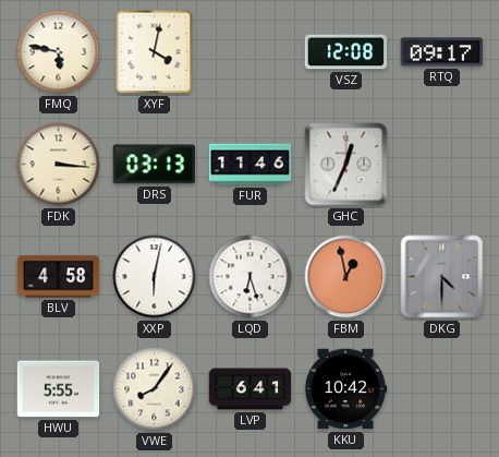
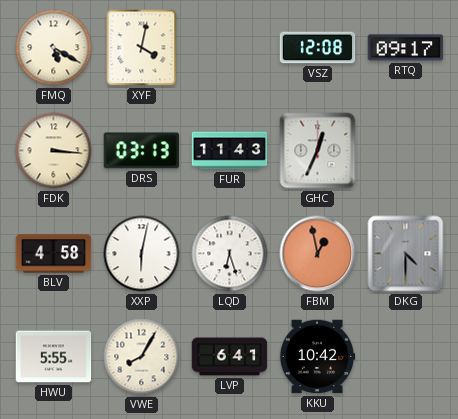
FMQ: 5:47 -> 5:20 (54, 48)
FUR: 11:46 -> 11:43 (230, 151)
VWE: 8:06 -> 8:05 (142, 357)
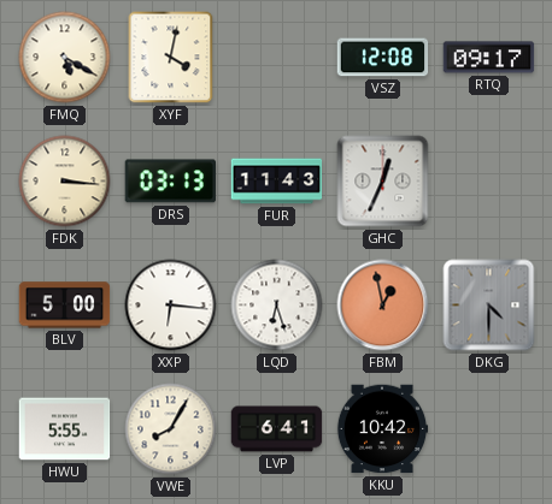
BLV: 4:58 -> 5:00 (65, 306)
XXP: 6:02 -> 6:16 (171, 306)
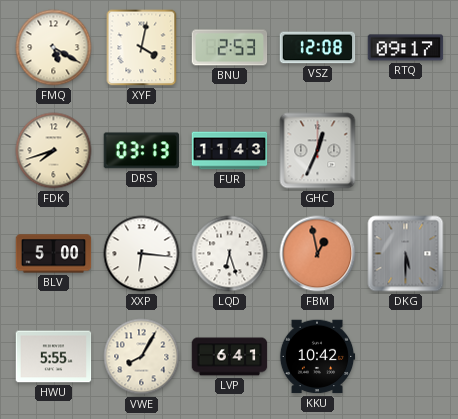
BNU: none -> 2:53 (230, 48)
FDK: 3:16 -> 7:42 (54, 151)
DKG: 4:30 -> 5:30 (406, 254)
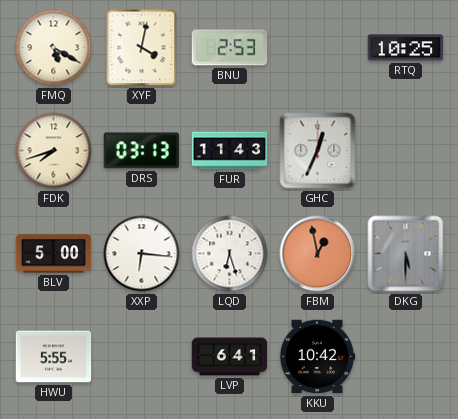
VSZ: 12:08 -> none (318, 48)
RTQ: 09:17 -> 10:25 (406, 48)
VWE: 8:05 -> none (142, 357)
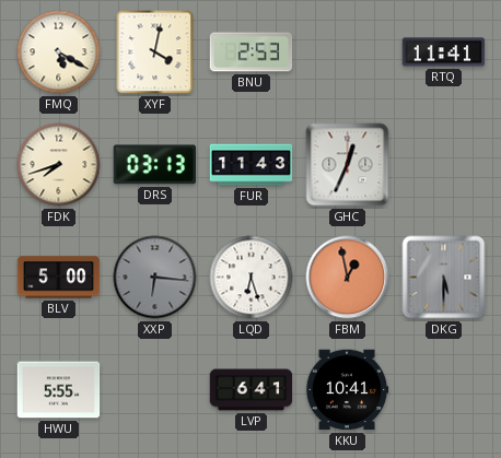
RTQ: 10:25 -> 11:41 (444, 52)
XXP dial: white -> grey (155, 278)
KKU: 10:42 -> 10:41 (347, 390)
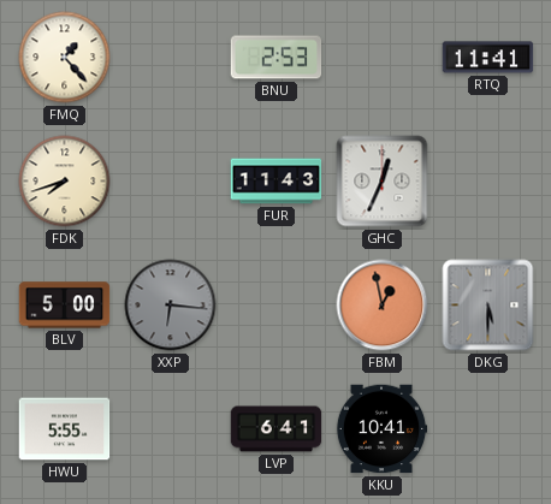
FMQ: 5:20 -> 1:23 (65, 58)
XYF: 4:02 -> none (155, 52)
DRS: 03:13 -> none (155, 165)
LQD: 6:27 -> none (252, 278)
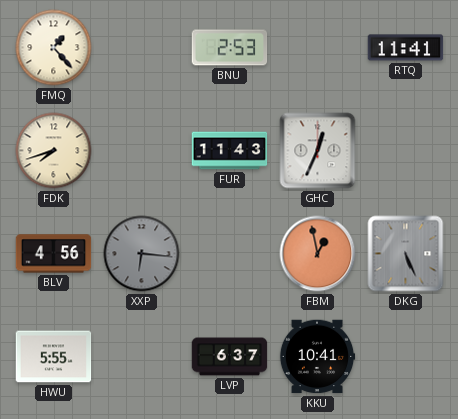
BLV: 5:00 -> 4:56 (54, 254)
DKG: 5:30 -> 5:26 (406, 254)
LVP: 6:41 -> 6:37 (230, 357)
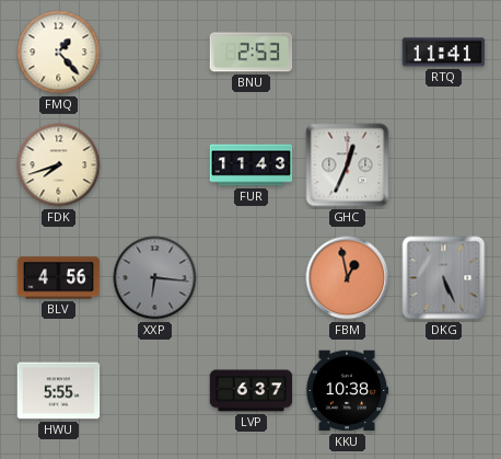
KKU: 10:41 -> 10:38 (347, 391)
